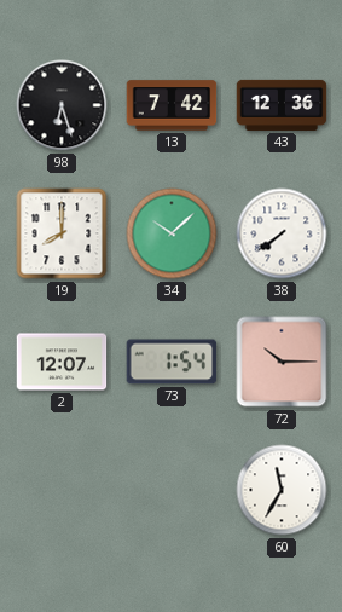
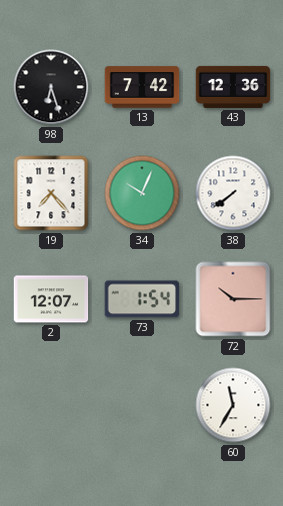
19: 8:00 -> 7:23 (51, 193)
34: 10:08 -> 10:04 (142, 193)
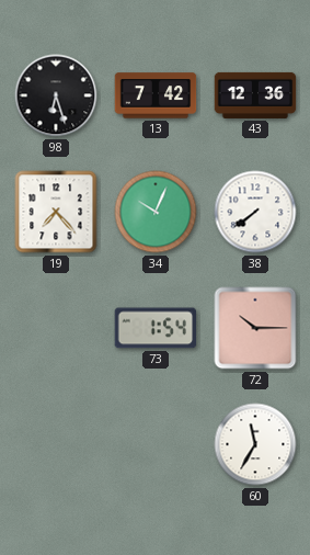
2: 12:07 -> none (51, 299)
